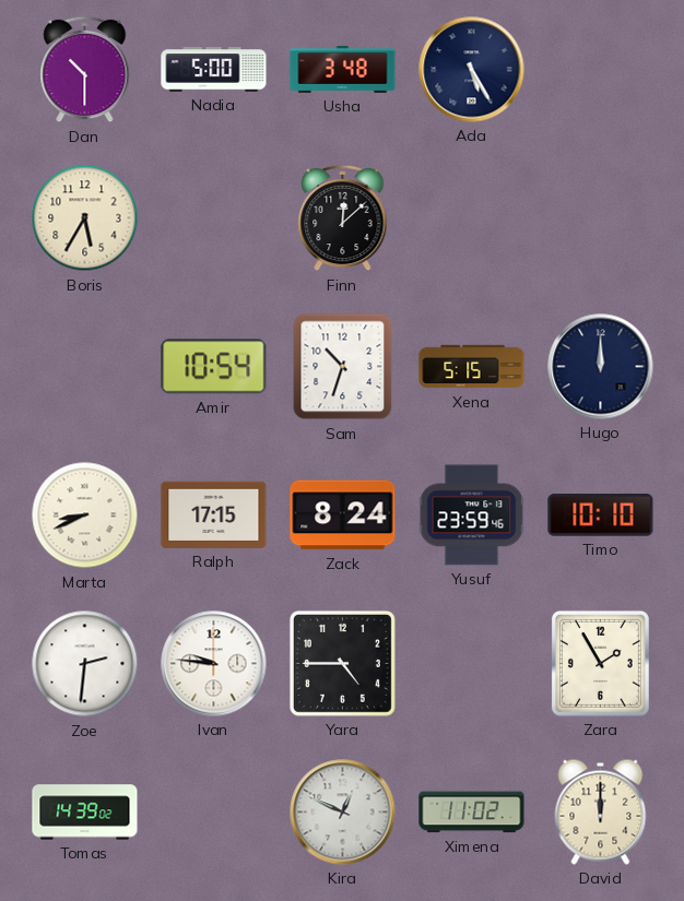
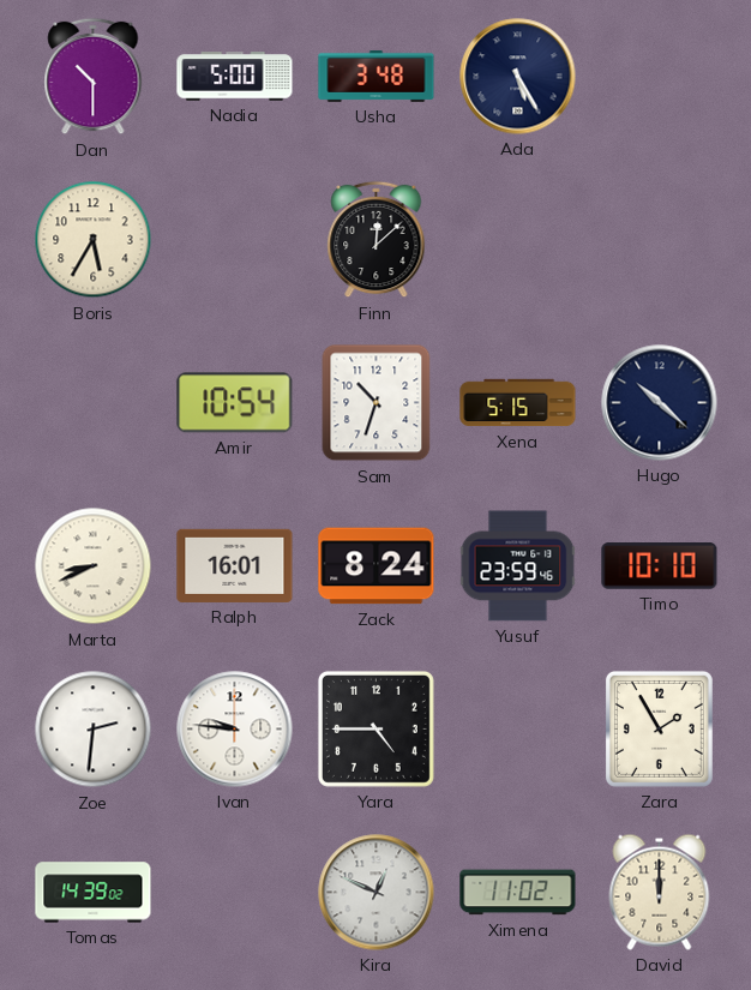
Hugo: 12:00 -> 10:22 (660, 403)
Ralph: 17:15 -> 16:01 (235, 565)
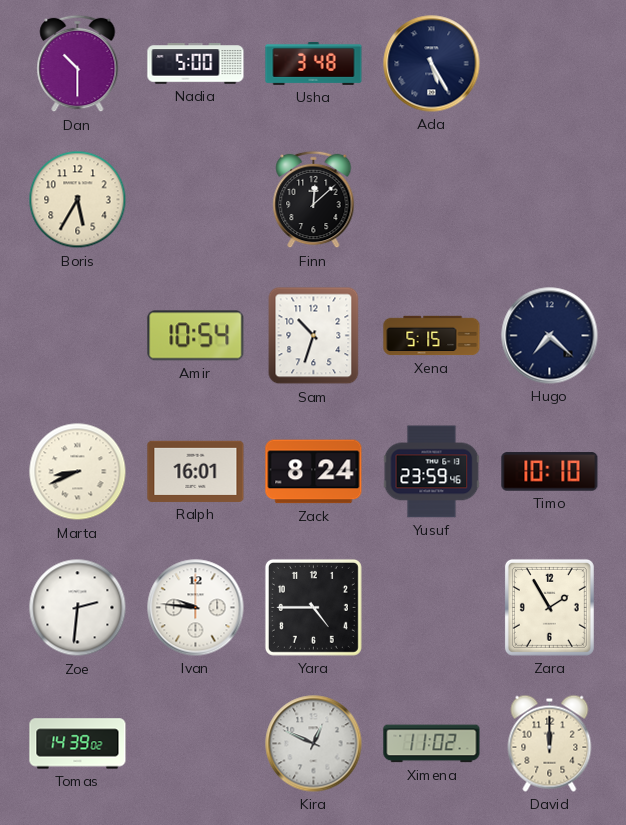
Hugo: 10:22 -> 7:22 (550, 336)
